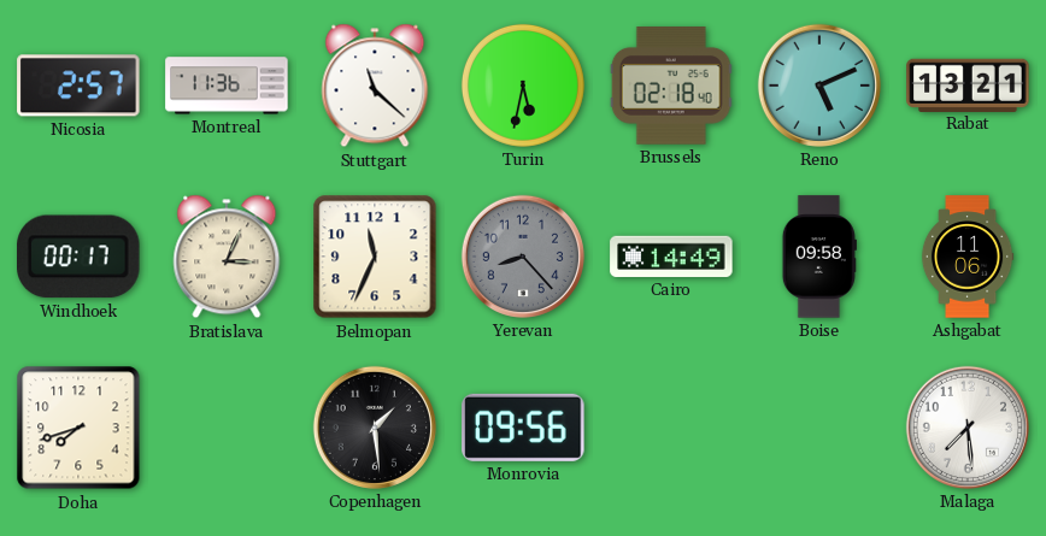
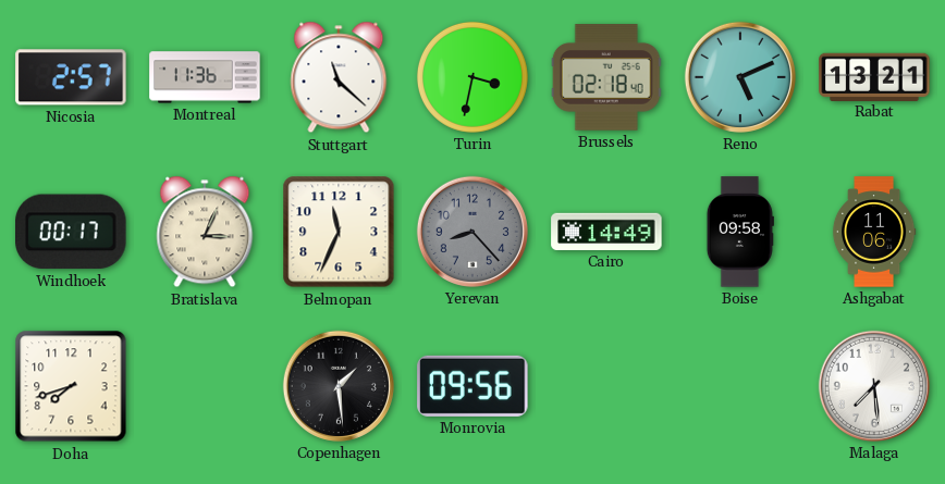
Turin: 5:32 -> 3:32 (472, 77)
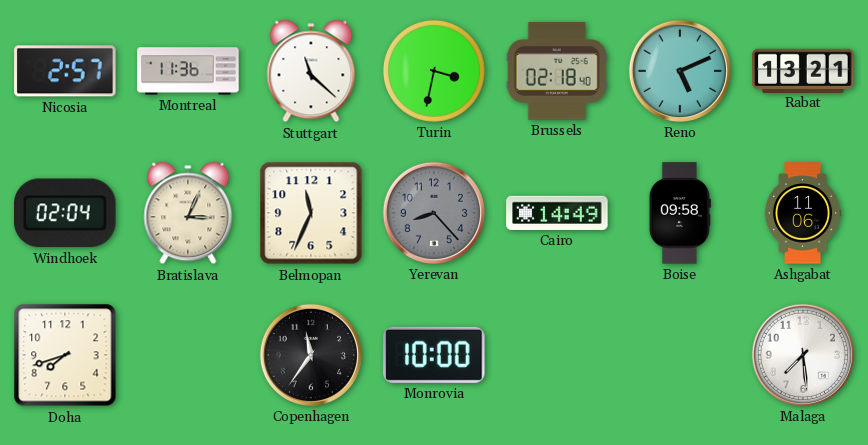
Windhoek: 00:17 -> 02:04 (66, 213)
Copenhagen: 1:29 -> 11:36 (311, 355)
Monrovia: 09:56 -> 10:00 (434, 355)
